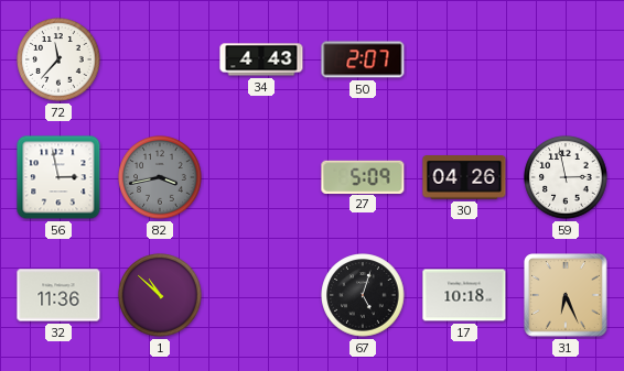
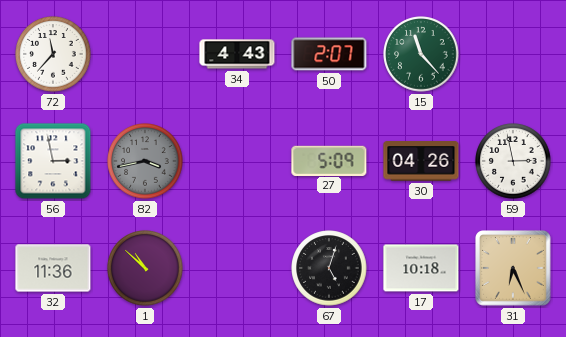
15: none -> 11:23 (421, 54)
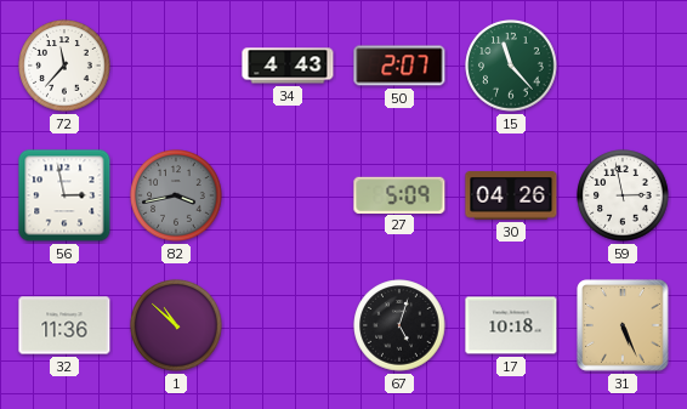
31: 6:26 -> 5:26 (623, 325)
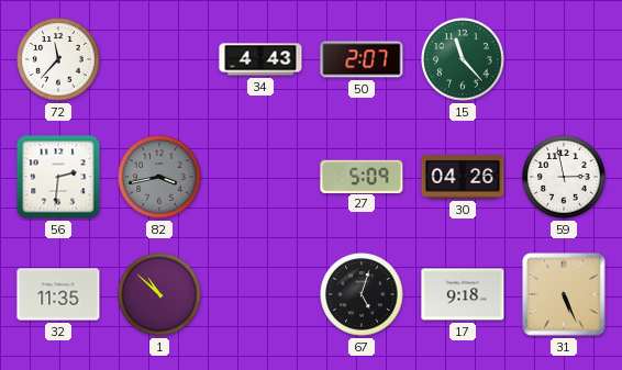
56: 2:58 -> 2:31 (58, 177)
32: 11:36 -> 11:35 (58, 294)
17: 10:18 -> 9:18 (463, 294)
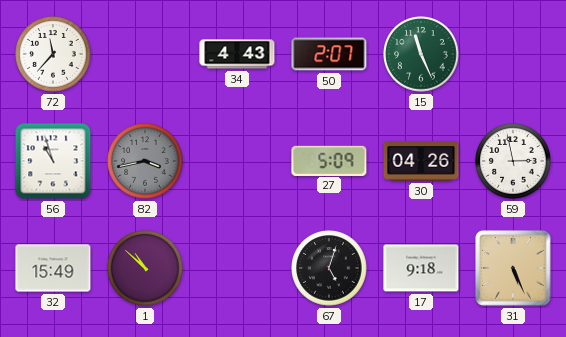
15: 11:23 -> 11:26 (421, 54)
56: 2:31 -> 10:57 (53, 161)
32: 11:35 -> 15:49 (53, 268)
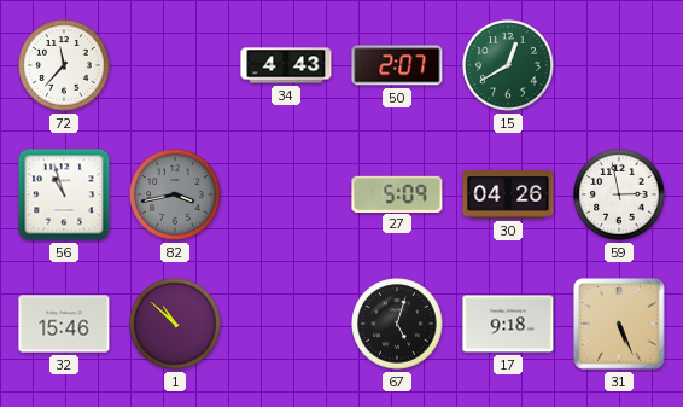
15: 11:26 -> 12:40 (508, 65)
32: 15:49 -> 15:46 (64, 324)
